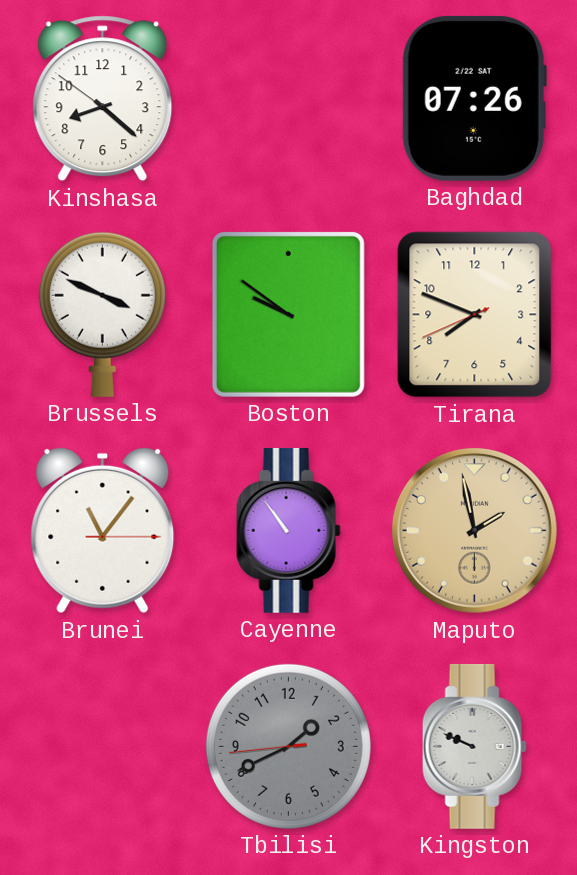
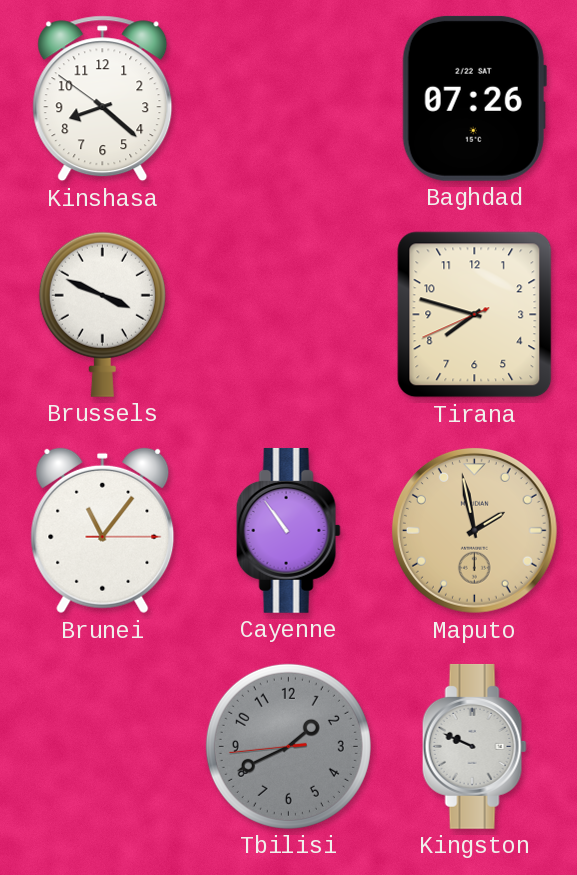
Boston: 9:51 -> none (288, 314)
Tirana: 7:48 -> 7:47 (475, 315)
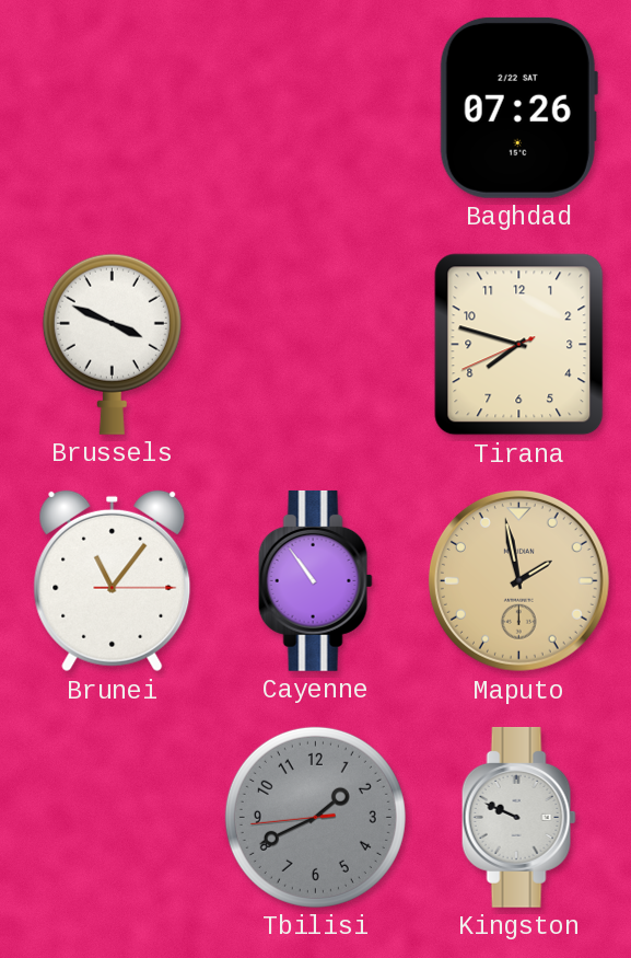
Kinshasa: 8:21 -> none (103, 99)
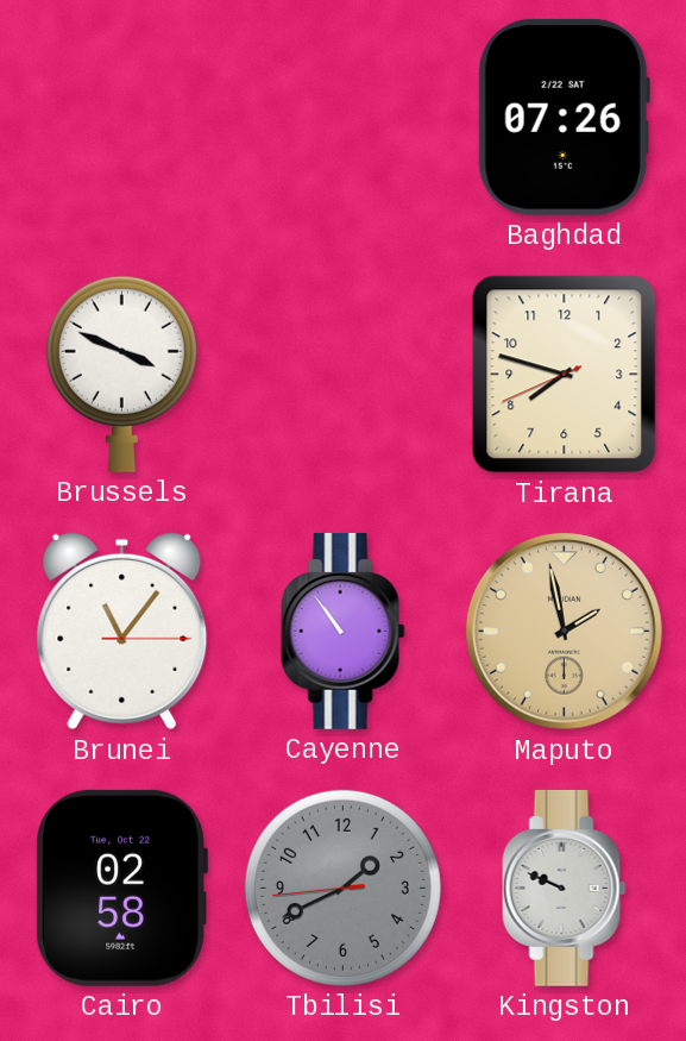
Cairo: none -> 02:58 (121, 888)
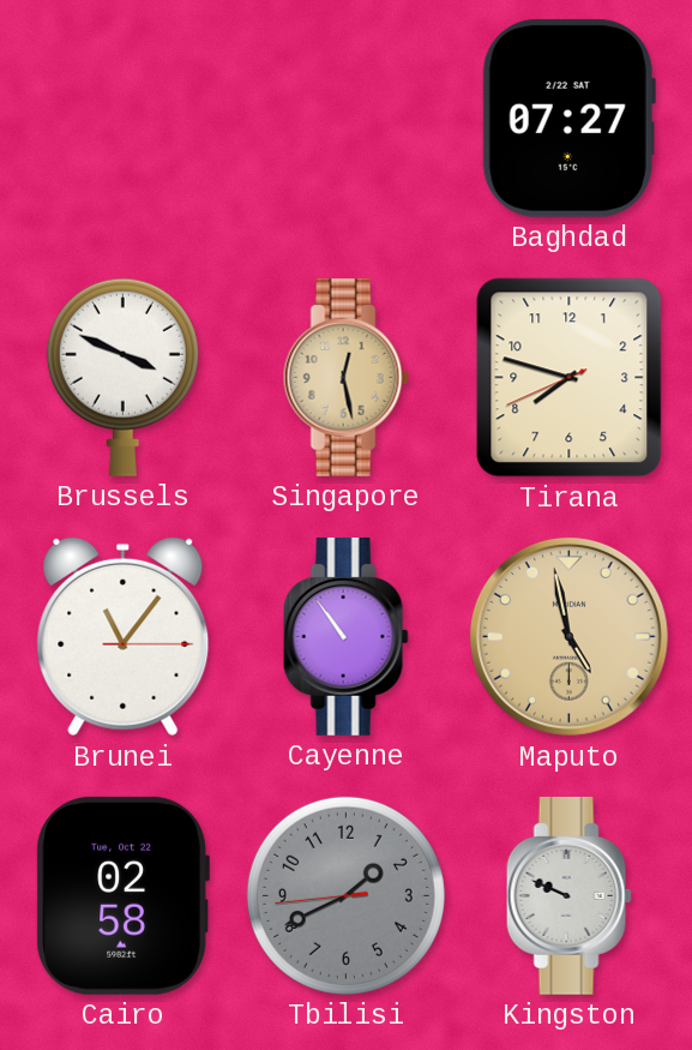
Baghdad: 07:26 -> 07:27 (568, 118)
Singapore: none -> 12:28 (345, 377)
Maputo: 1:58 -> 4:58 (568, 636)
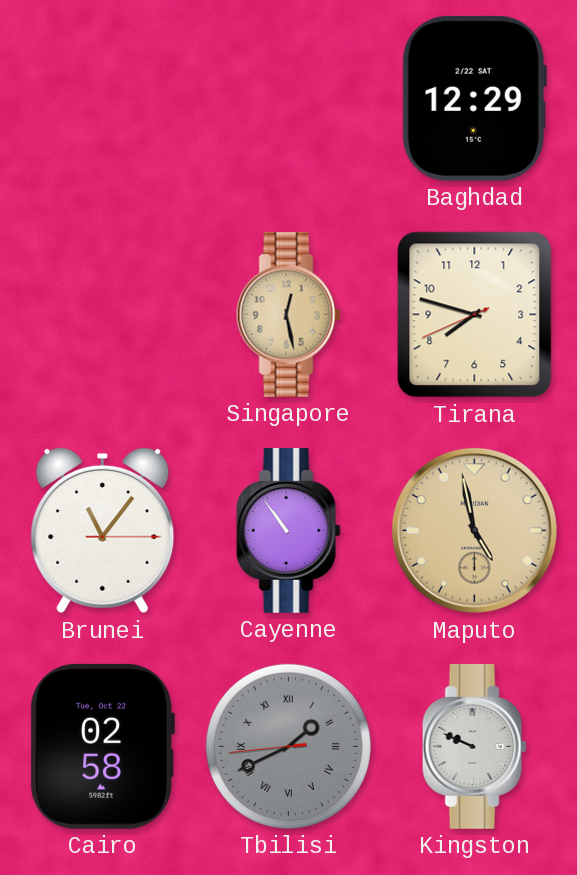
Baghdad: 07:27 -> 12:29 (474, 98)
Brussels: 3:49 -> none (122, 377)
Tbilisi numerals: Arabic -> Roman (288, 746)
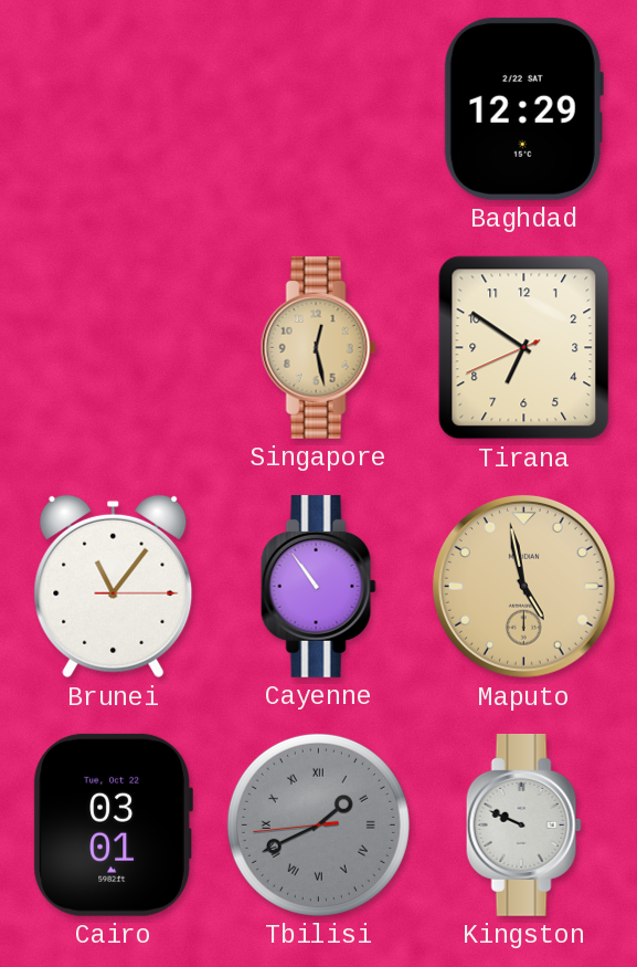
Tirana: 7:47 -> 6:50 (524, 348)
Cairo: 02:58 -> 03:01 (113, 824)
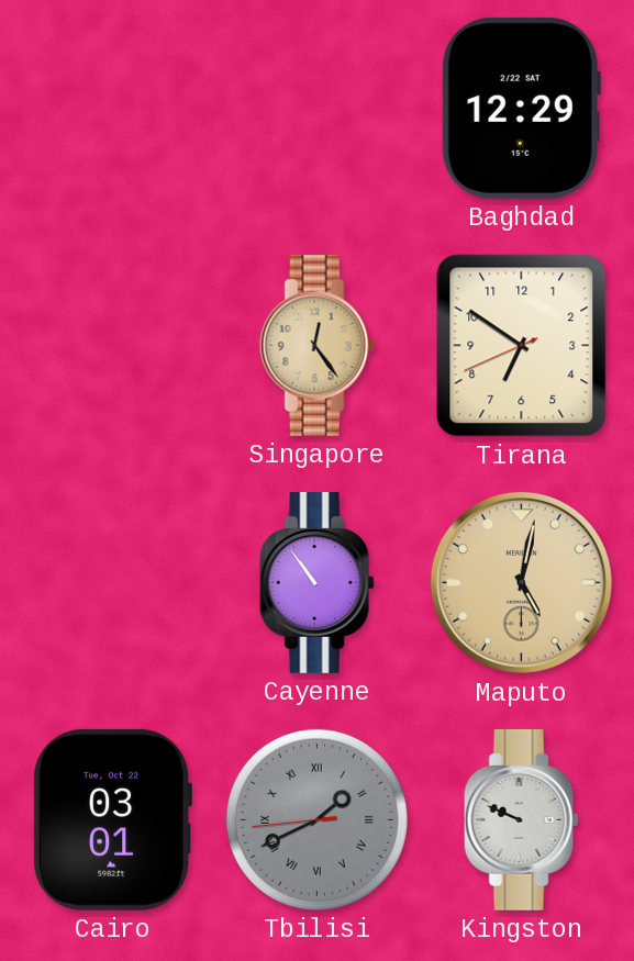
Singapore: 12:28 -> 12:24 (316, 345)
Brunei: 11:06 -> none (114, 587)
Maputo: 4:58 -> 5:02 (521, 582)
